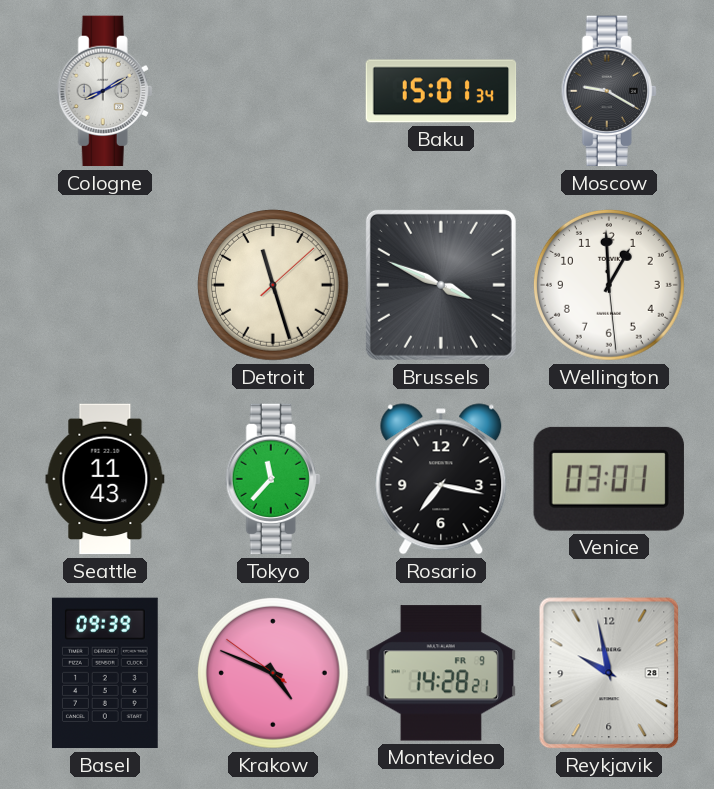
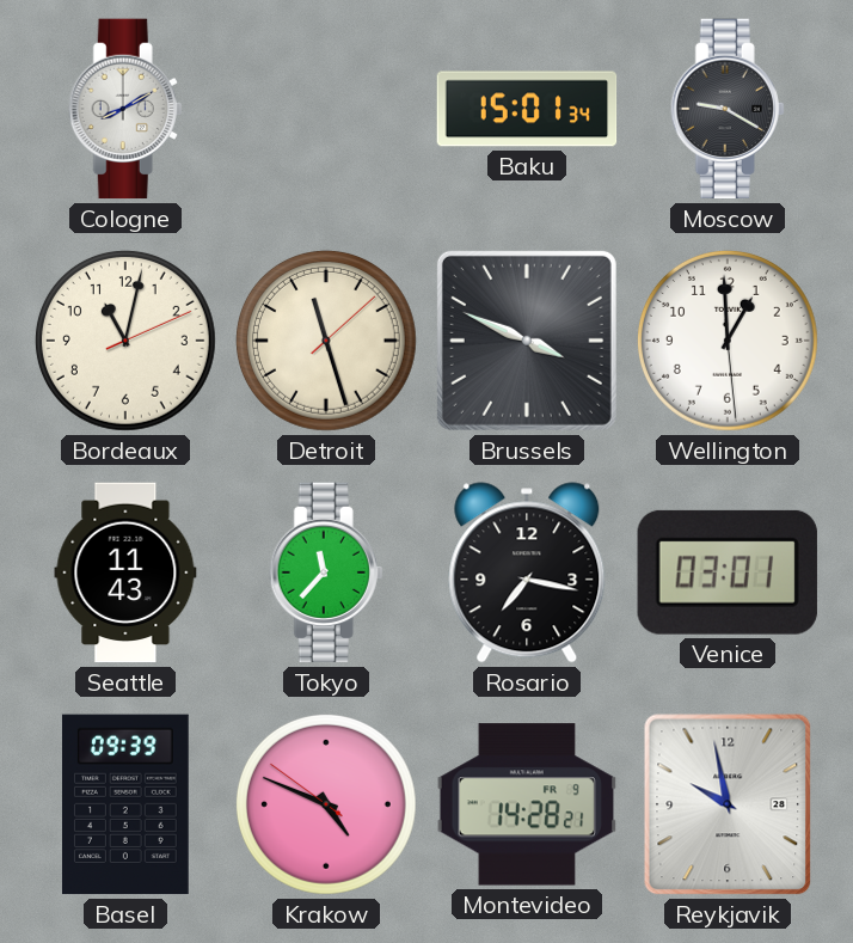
Bordeaux: none -> 11:02 (125, 341)
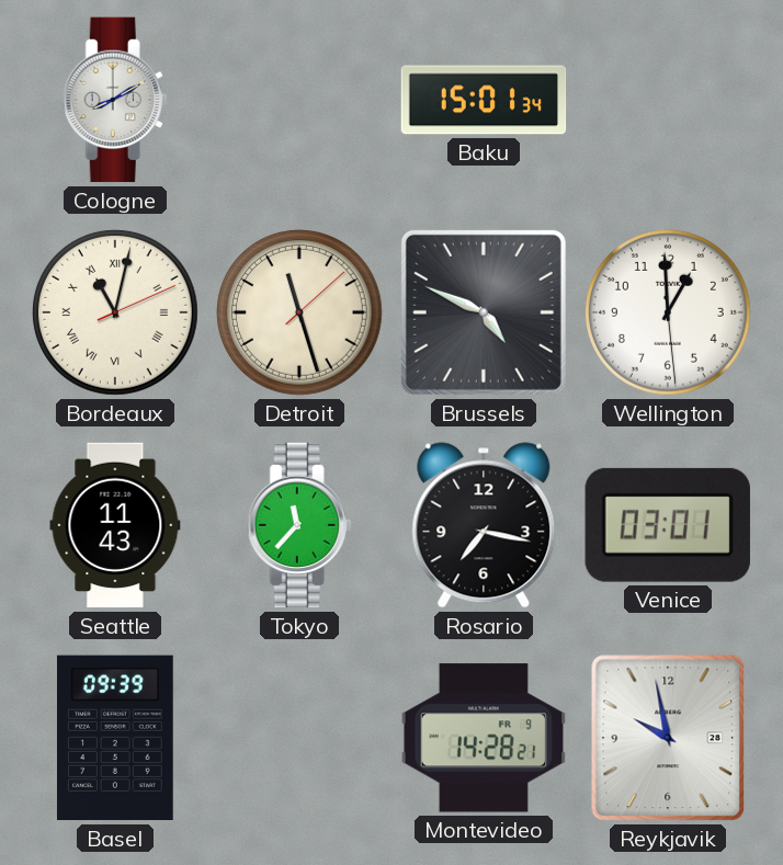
Moscow: 9:20 -> none (728, 109)
Bordeaux numerals: Arabic -> Roman (115, 312)
Brussels: 3:49 -> 4:49 (484, 312)
Krakow: 4:48 -> none (326, 804)
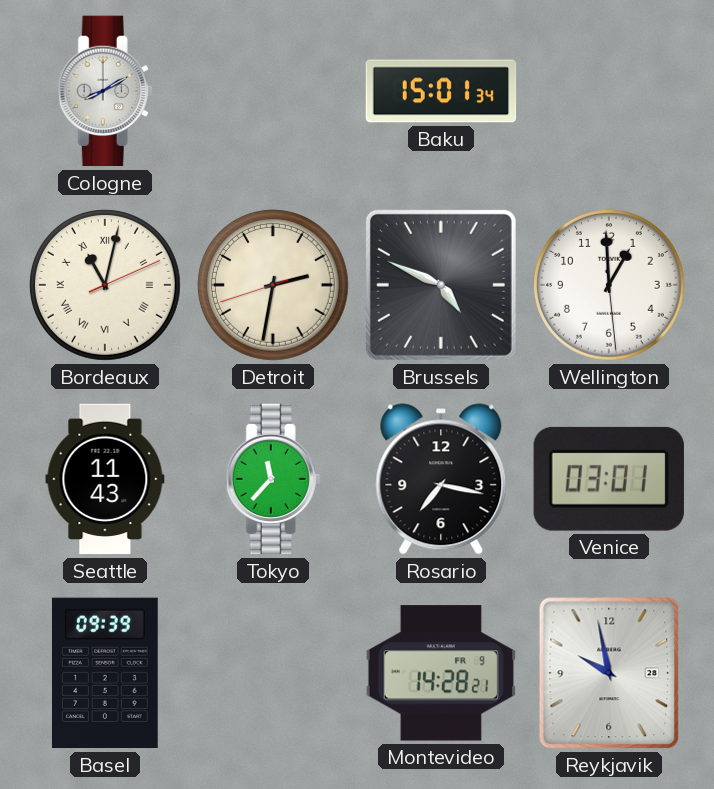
Detroit: 11:27 -> 2:31 (273, 285)
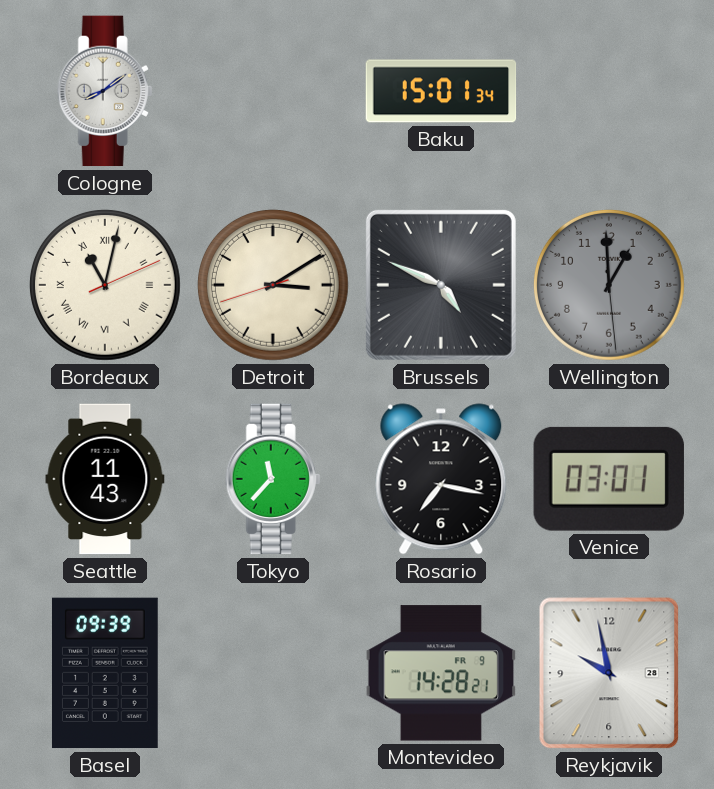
Cologne: 8:10 -> 8:09 (105, 91)
Detroit: 2:31 -> 3:09 (273, 285)
Wellington dial: white -> grey (609, 285)
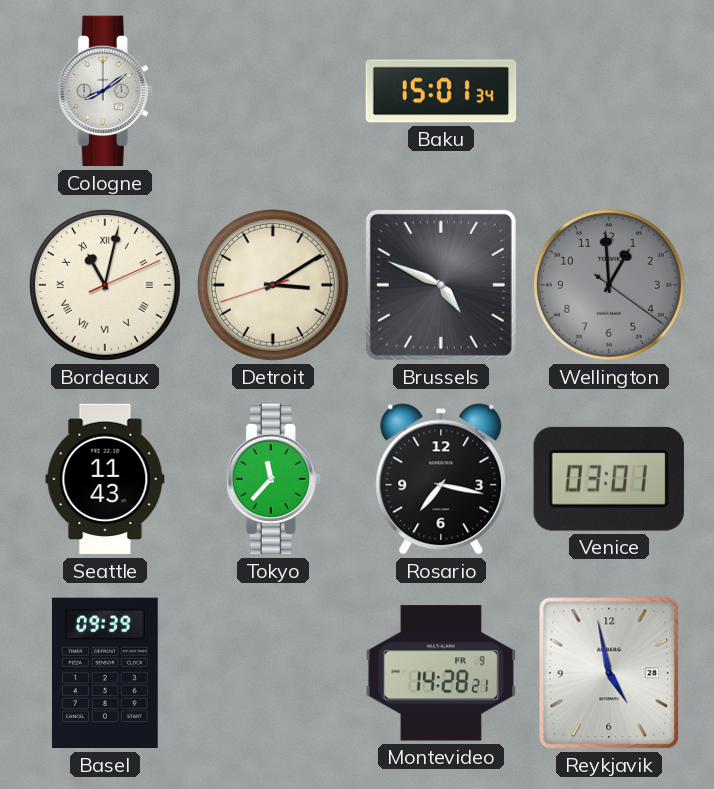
Wellington: 12:59:29 -> 12:59:21 (609, 285)
Reykjavik: 9:58 -> 4:58 (609, 673)
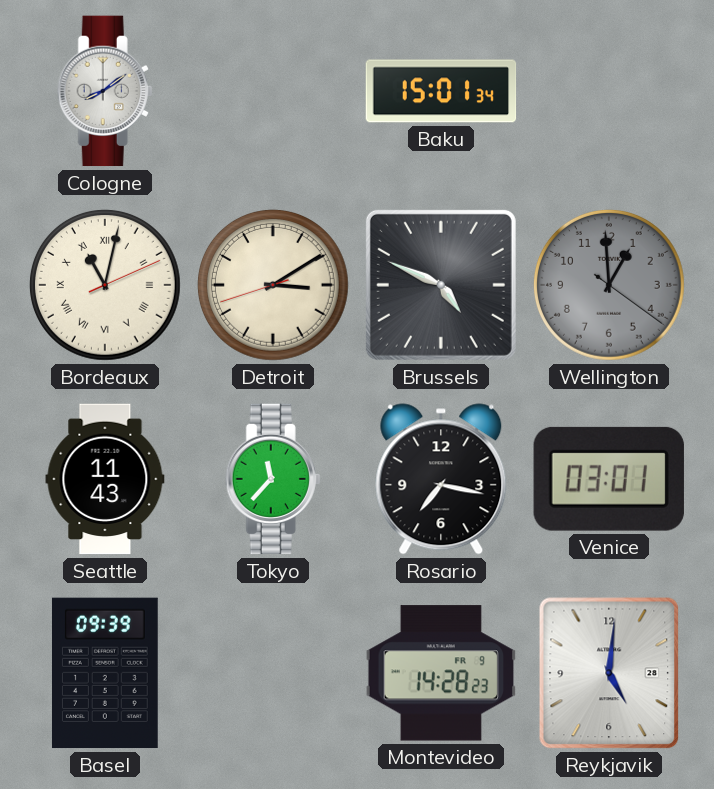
Montevideo: 14:28:21 -> 14:28:23 (441, 673)
Reykjavik: 4:58 -> 5:01 (609, 673)
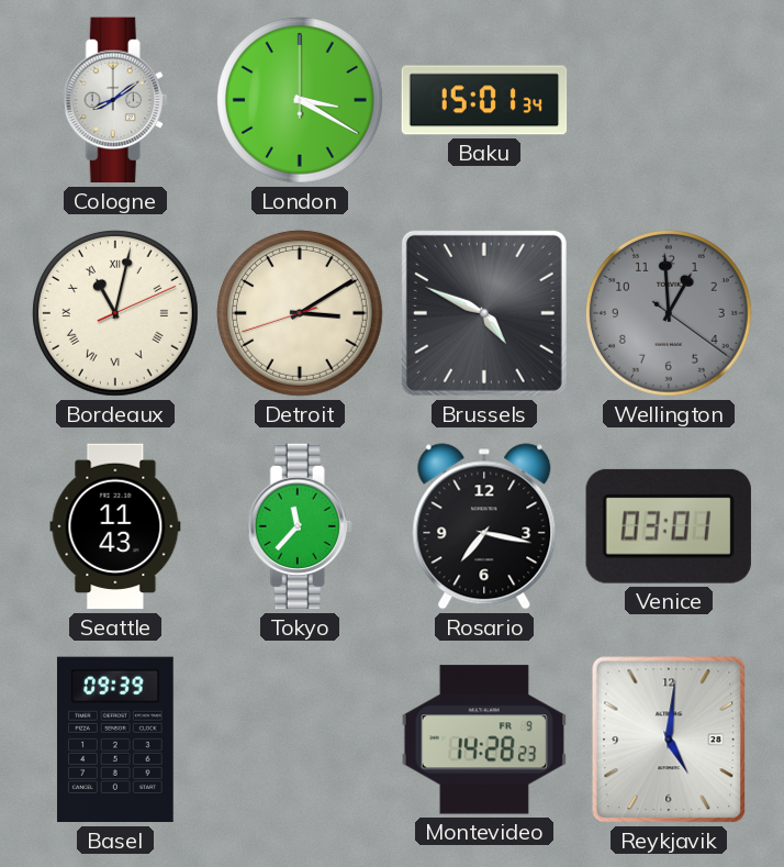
London: none -> 3:20 (300, 100)
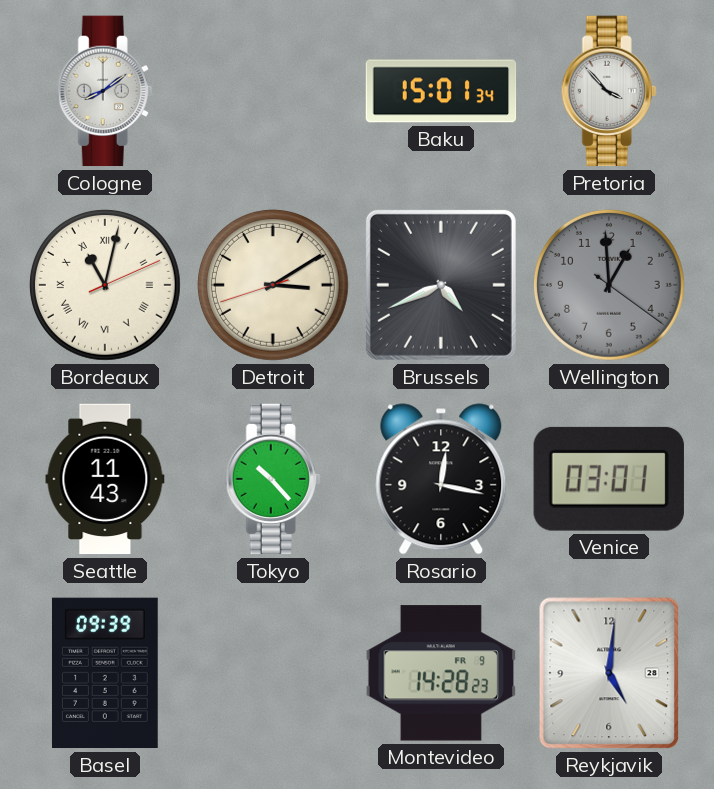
London: 3:20 -> none (300, 100)
Pretoria: none -> 3:53 (609, 91)
Brussels: 4:49 -> 4:41 (441, 285)
Tokyo: 11:37 -> 10:23 (273, 479)
Rosario: 7:17 -> 12:17 (441, 479)
